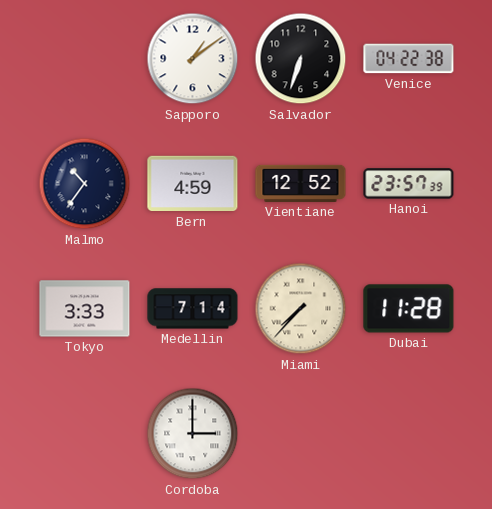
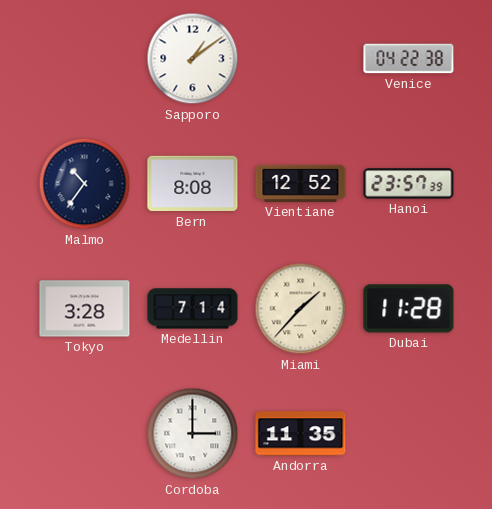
Salvador: 6:33 -> none (301, 59)
Bern: 4:59 -> 8:08 (193, 184)
Tokyo: 3:33 -> 3:28 (85, 309)
Miami: 7:37 -> 1:37 (301, 309)
Andorra: none -> 11:35 (301, 434)
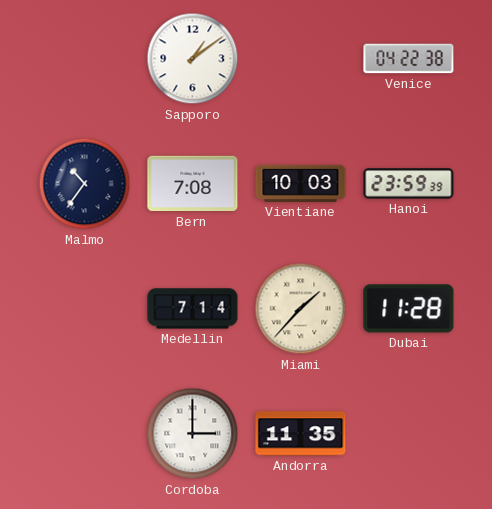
Bern: 8:08 -> 7:08 (193, 184)
Vientiane: 12:52 -> 10:03 (301, 183)
Hanoi: 23:57 -> 23:59 (409, 184)
Tokyo: 3:28 -> none (85, 309)
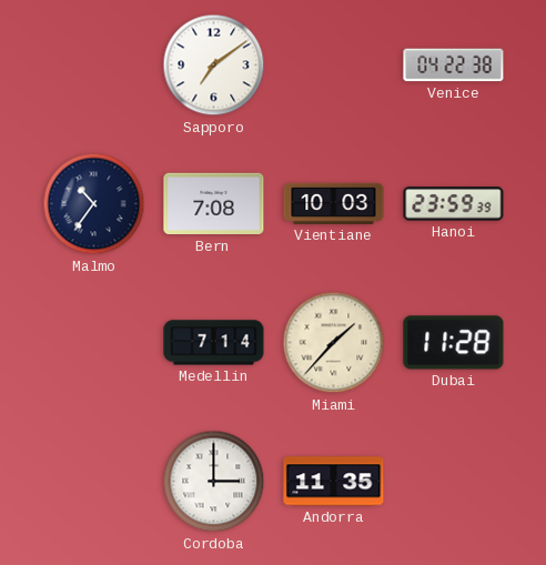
Sapporo: 1:09 -> 7:09 (214, 65)
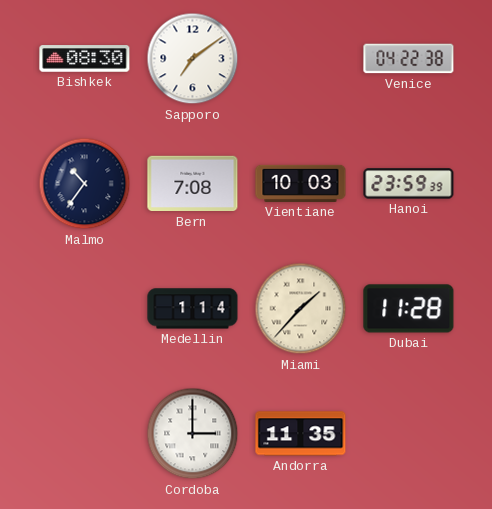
Bishkek: none -> 08:30 (85, 59)
Medellin: 7:14 -> 1:14 (193, 309)
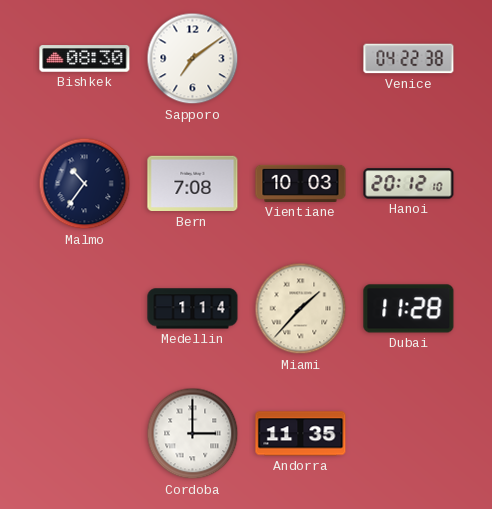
Hanoi: 23:59 -> 20:12 (409, 184)
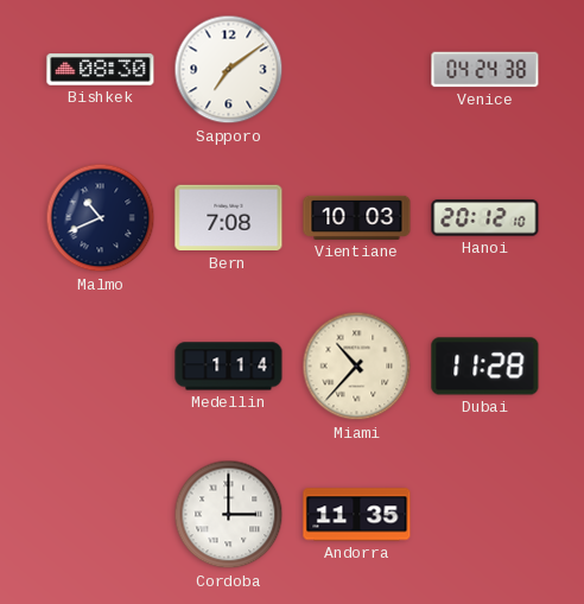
Venice: 04:22 -> 04:24 (485, 70)
Malmo: 10:36 -> 10:41 (101, 218)
Miami: 1:37 -> 10:37 (357, 367)
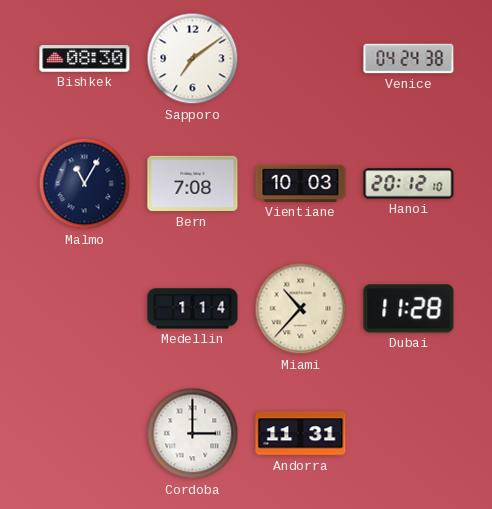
Malmo: 10:41 -> 11:05 (85, 184)
Andorra: 11:35 -> 11:31 (301, 434)
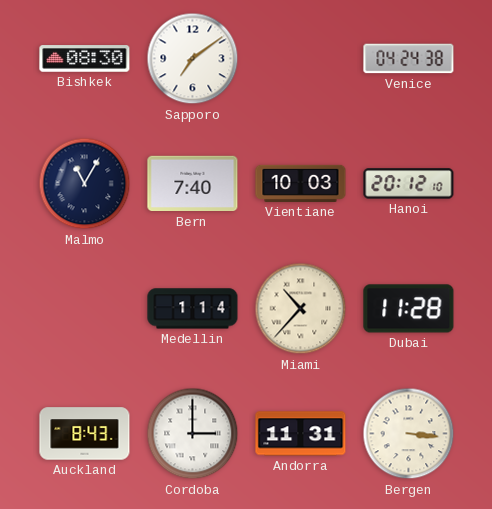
Bern: 7:08 -> 7:40 (193, 184)
Auckland: none -> 8:43 (85, 434)
Bergen: none -> 3:16 (409, 434)
